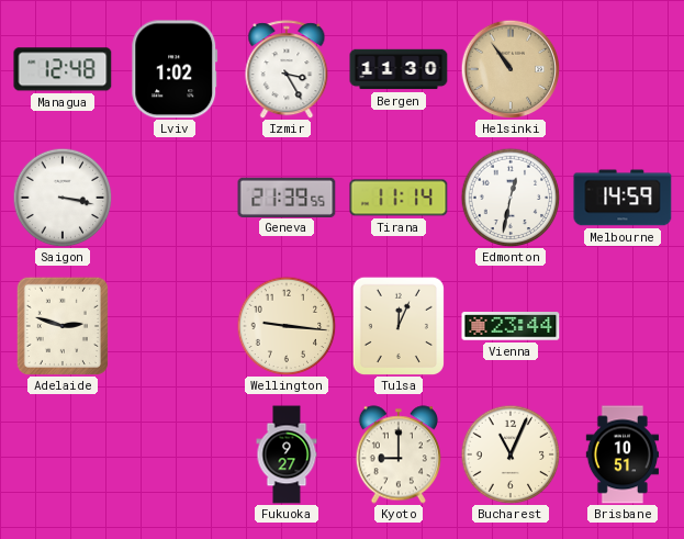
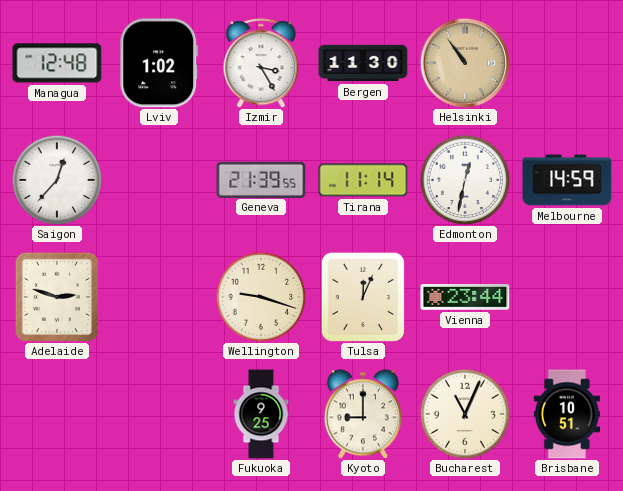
Saigon: 3:17 -> 12:37 (57, 180)
Wellington: 9:16 -> 9:18 (261, 297)
Fukuoka: 9:27 -> 9:25 (261, 414)
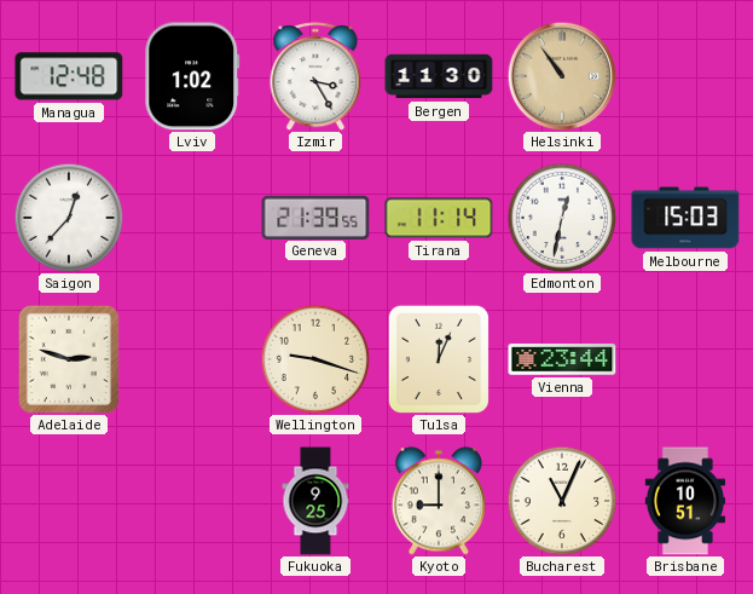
Melbourne: 14:59 -> 15:03 (685, 218)
